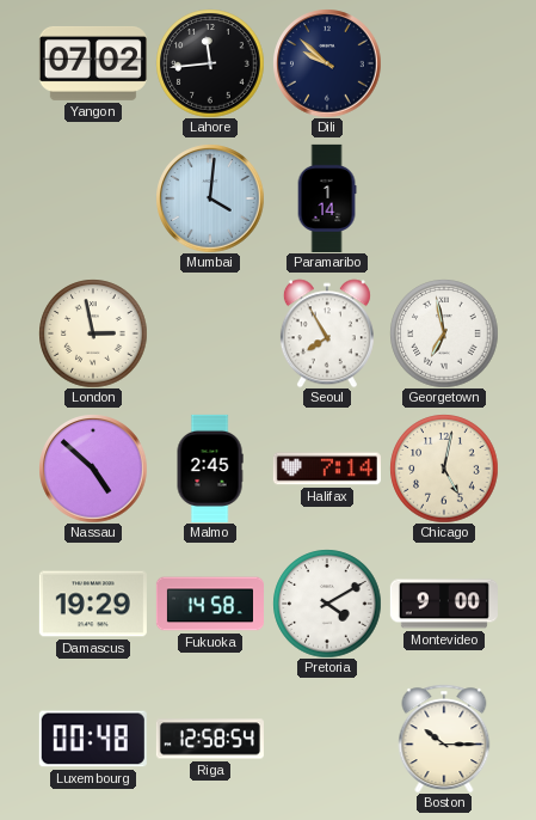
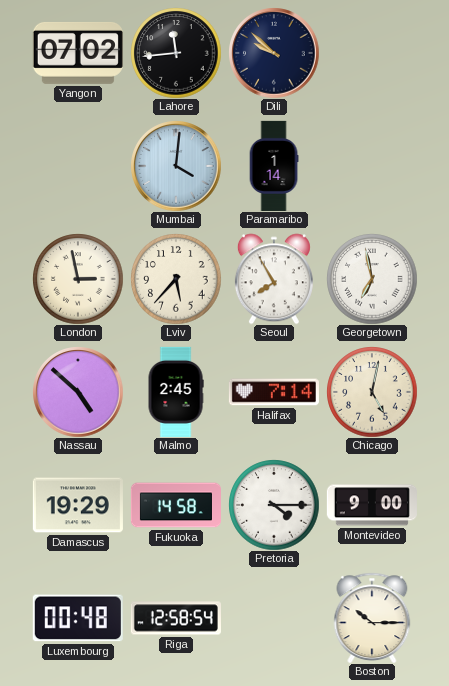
Lviv: none -> 5:37 (176, 279)
Pretoria: 4:10 -> 4:15 (274, 505)
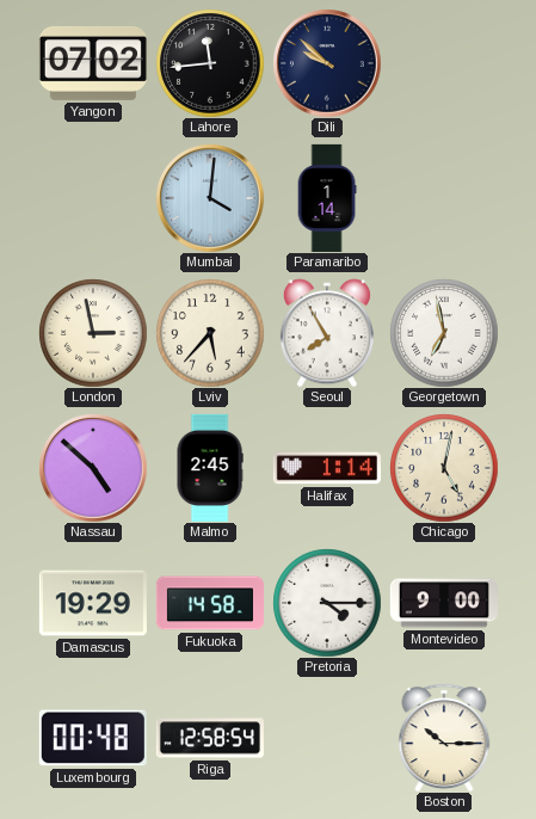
Halifax: 7:14 -> 1:14 (327, 468)
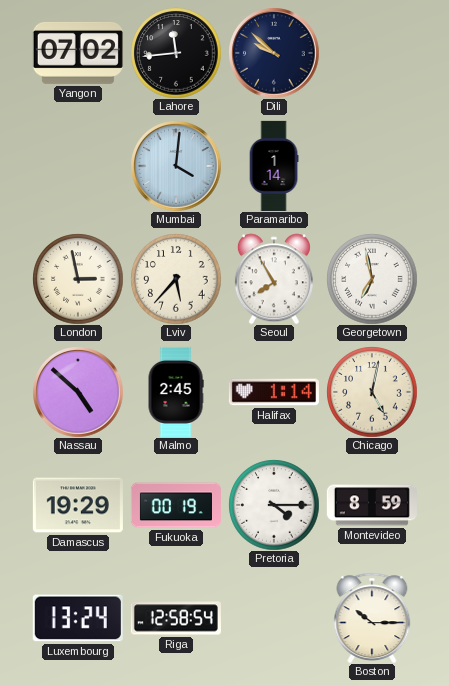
Fukuoka: 14:58 -> 00:19 (176, 505)
Montevideo: 9:00 -> 8:59 (372, 505)
Luxembourg: 00:48 -> 13:24 (78, 618)
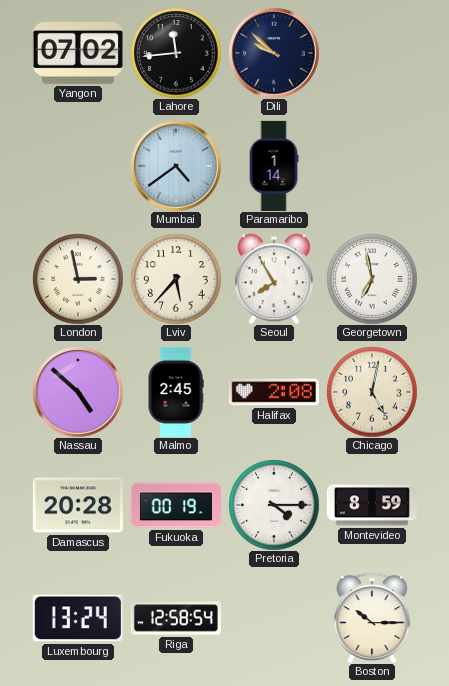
Mumbai: 4:01 -> 4:39 (176, 166)
Halifax: 1:14 -> 2:08 (274, 392)
Damascus: 19:29 -> 20:28 (78, 505)
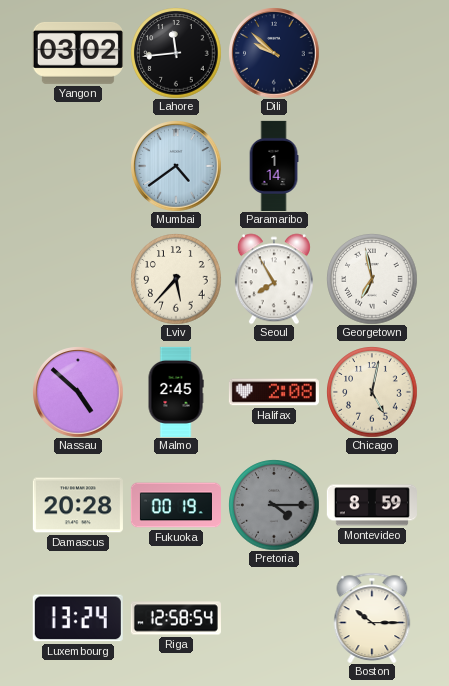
Yangon: 07:02 -> 03:02 (78, 53)
London: 2:58 -> none (78, 279)
Pretoria dial: white -> grey (274, 505)
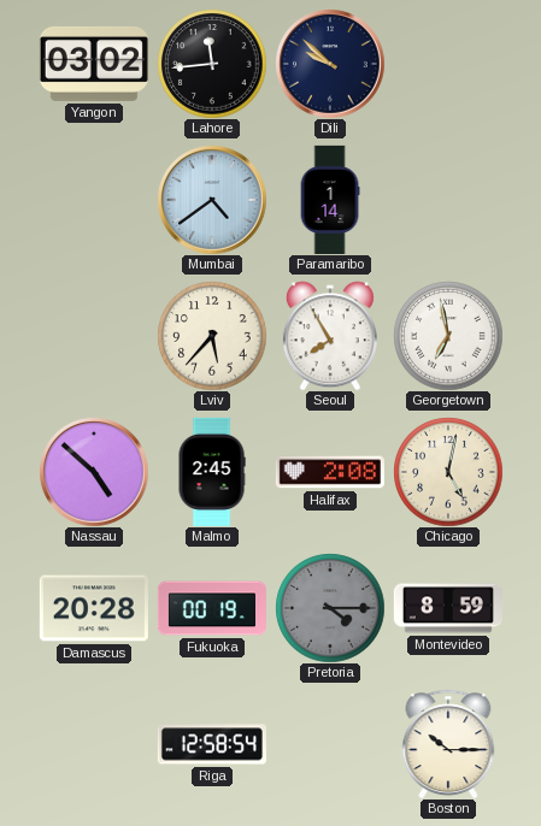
Luxembourg: 13:24 -> none (78, 618)
